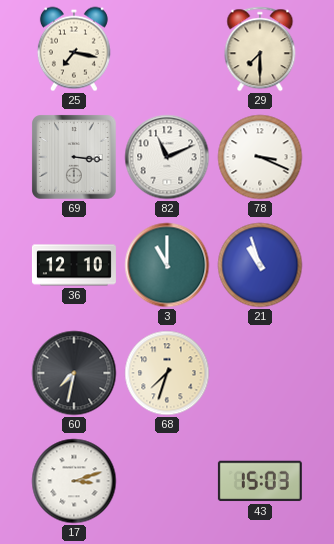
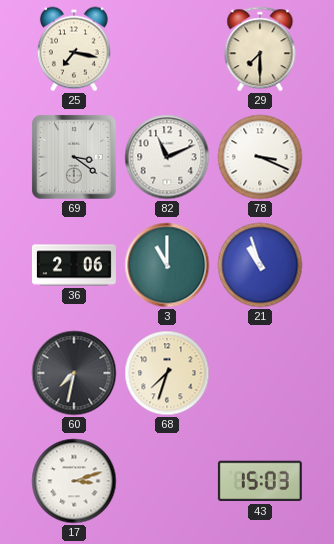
69: 3:16 -> 3:21 (75, 158)
36: 12:10 -> 2:06 (74, 265)
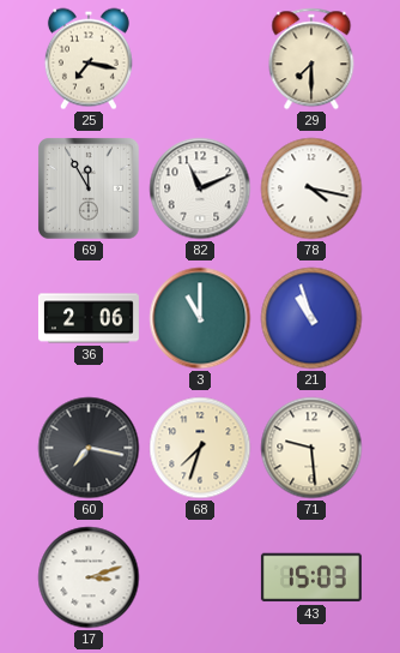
69: 3:21 -> 11:55 (90, 190)
78: 3:19 -> 4:17 (311, 188)
60: 7:32 -> 7:17 (89, 448)
71: none -> 9:29 (311, 448)
